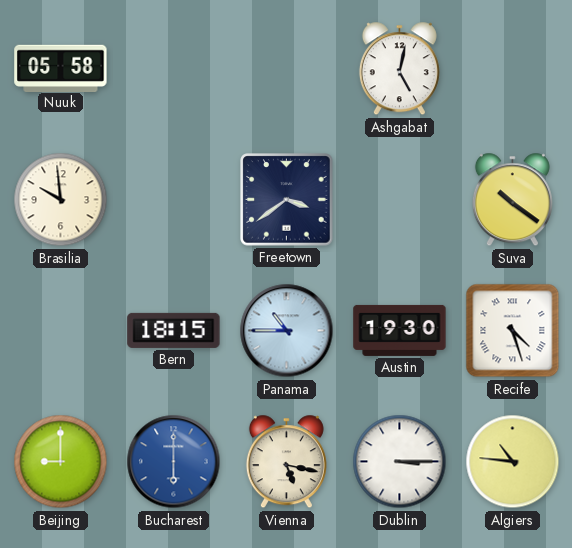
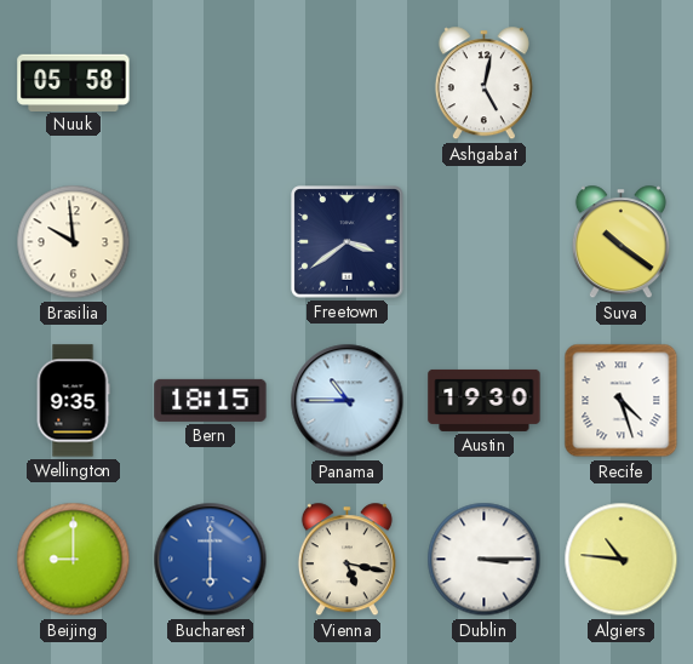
Wellington: none -> 9:35 (73, 401)
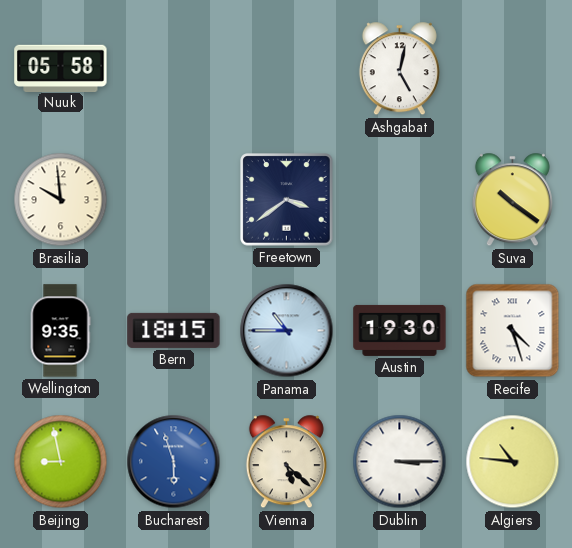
Beijing: 9:00 -> 8:58 (61, 462)
Bucharest: 6:00 -> 5:57 (174, 462)
Vienna: 5:17 -> 5:22 (286, 462)
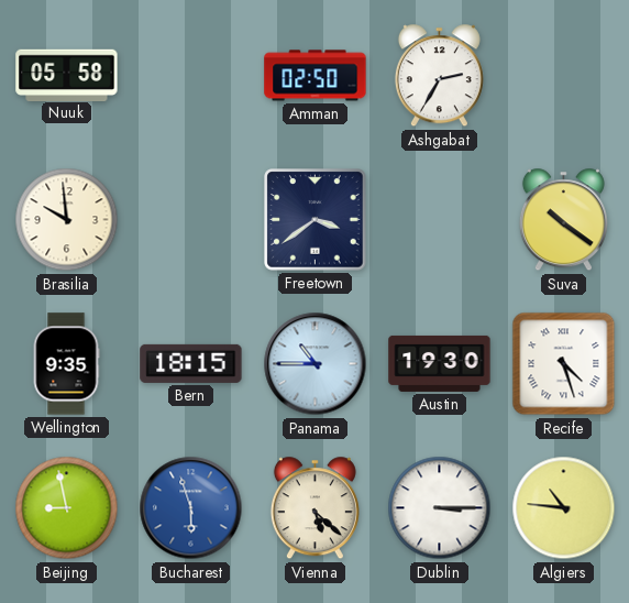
Amman: none -> 02:50 (316, 76)
Ashgabat: 5:02 -> 2:35 (439, 76)
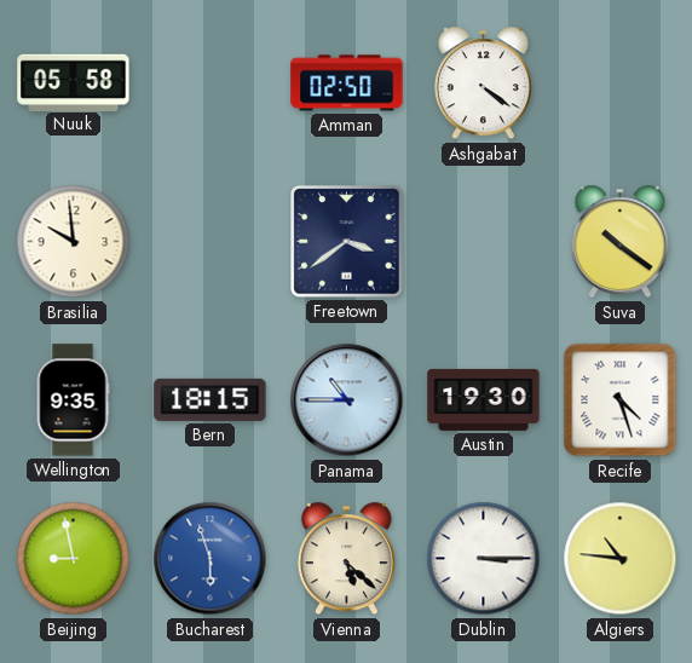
Ashgabat: 2:35 -> 4:21 (483, 83)
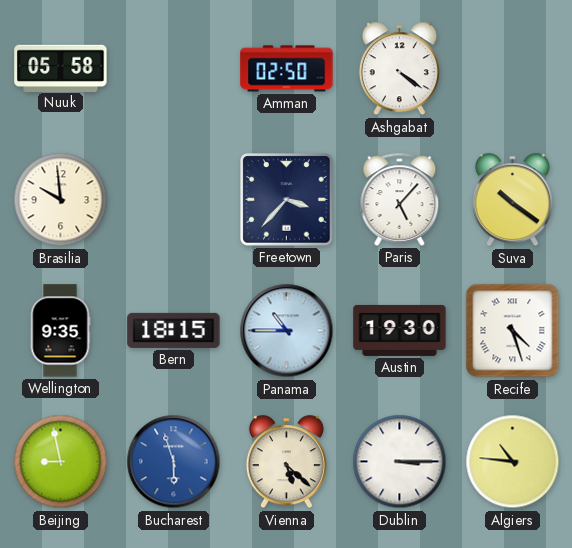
Freetown: 3:39 -> 3:37 (287, 200)
Paris: none -> 5:07 (400, 199)
